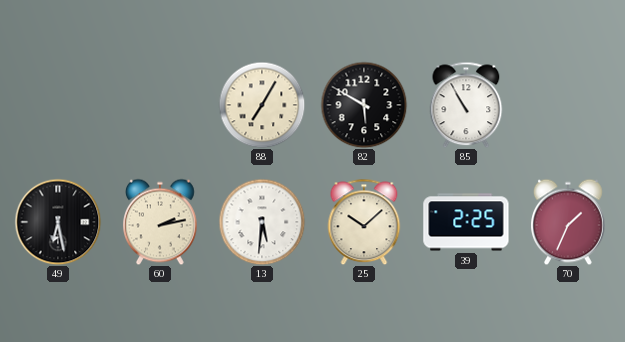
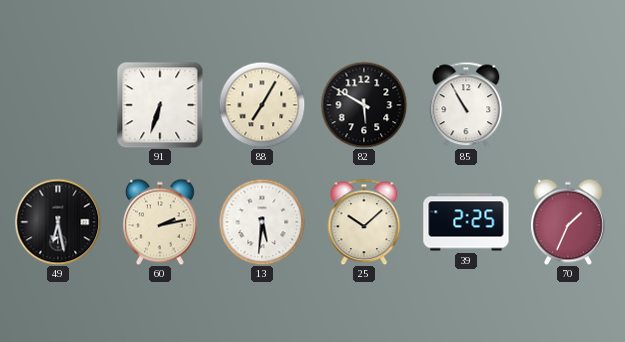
91: none -> 6:33 (160, 105)
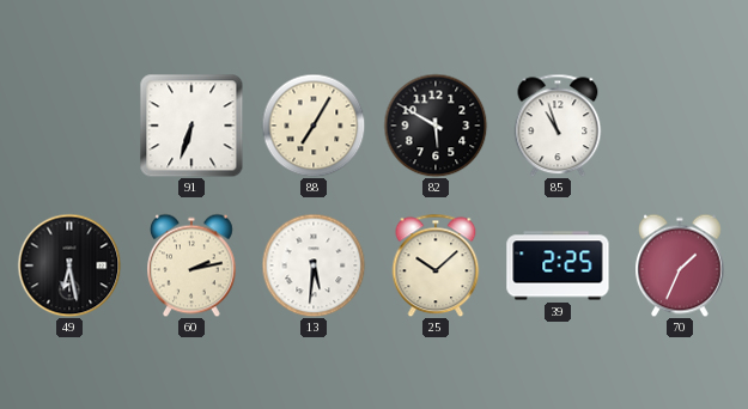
85: 10:55 -> 10:57 (558, 126)
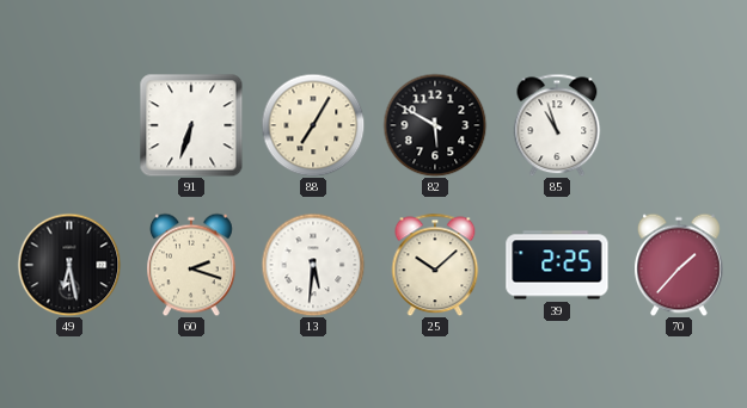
60: 2:13 -> 2:18 (192, 265)
70: 1:34 -> 1:37 (680, 265)
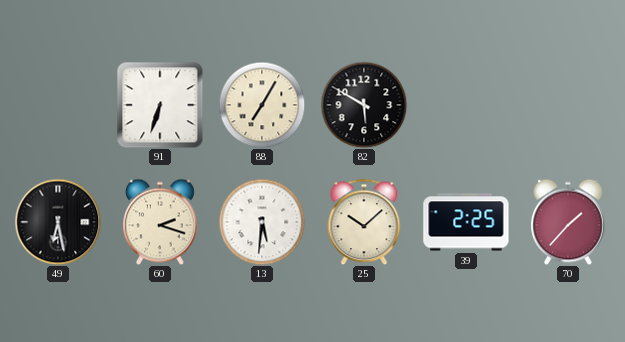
85: 10:57 -> none (557, 125)
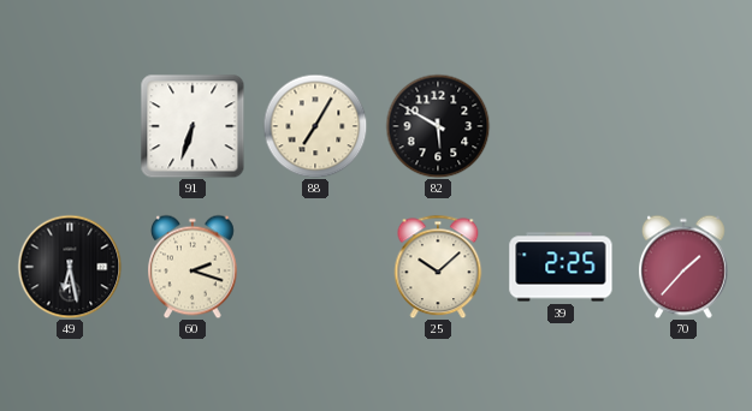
13: 5:31 -> none (262, 222)
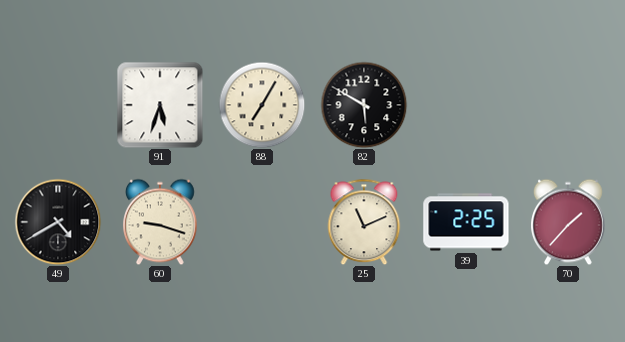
91: 6:33 -> 5:33 (160, 105)
49: 6:28 -> 4:40 (58, 222)
60: 2:18 -> 9:18 (161, 222)
25: 10:08 -> 11:11 (364, 222)
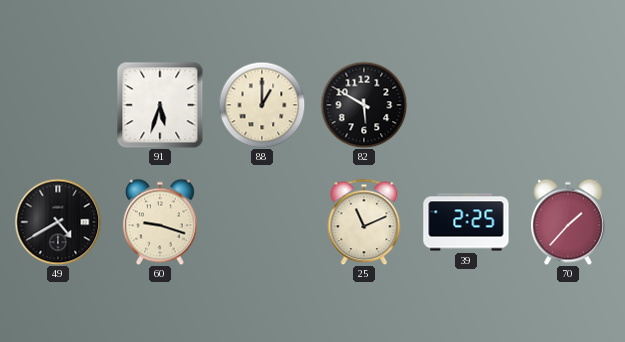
88: 7:05 -> 1:00 (262, 105)
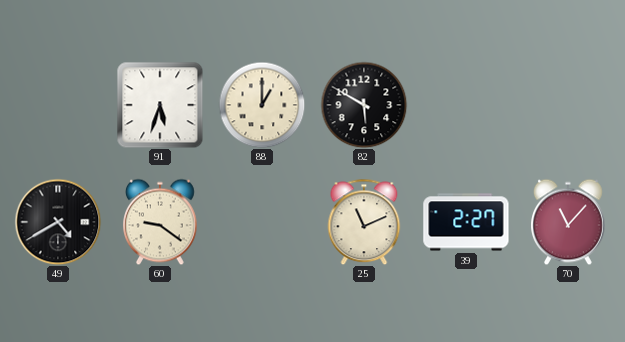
60: 9:18 -> 9:21 (161, 222)
39: 2:25 -> 2:27 (466, 222)
70: 1:37 -> 11:07 (569, 222)
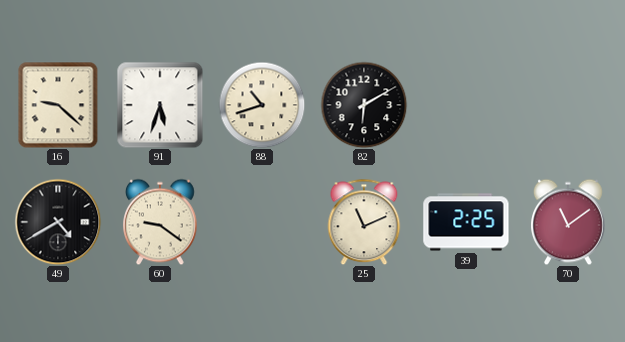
16: none -> 9:22 (58, 105)
88: 1:00 -> 10:42 (262, 105)
82: 5:50 -> 6:10 (364, 105)
39: 2:27 -> 2:25 (466, 222)
70: 11:07 -> 11:09 (569, 222)
